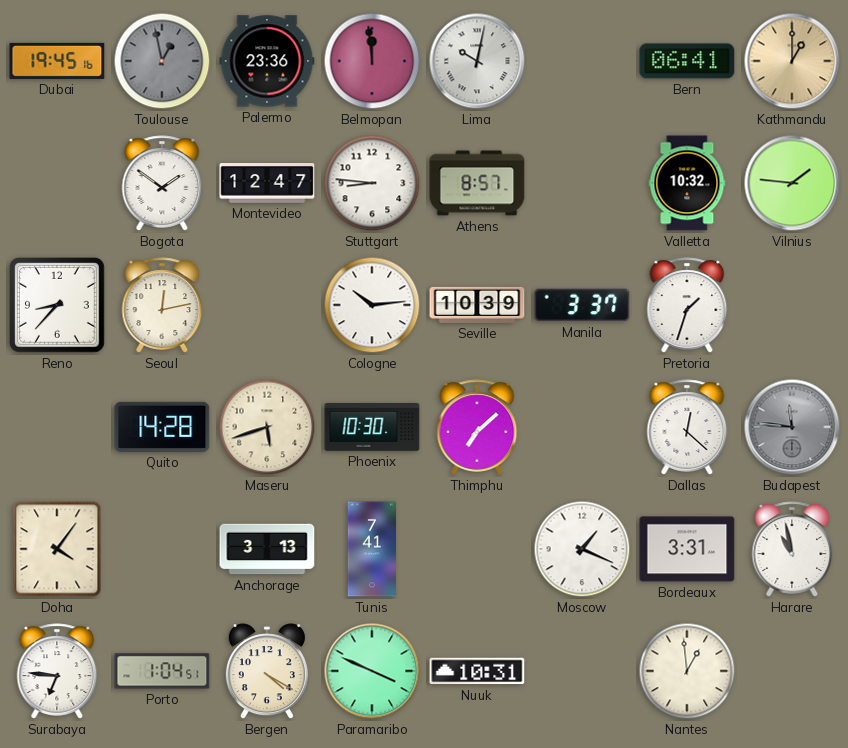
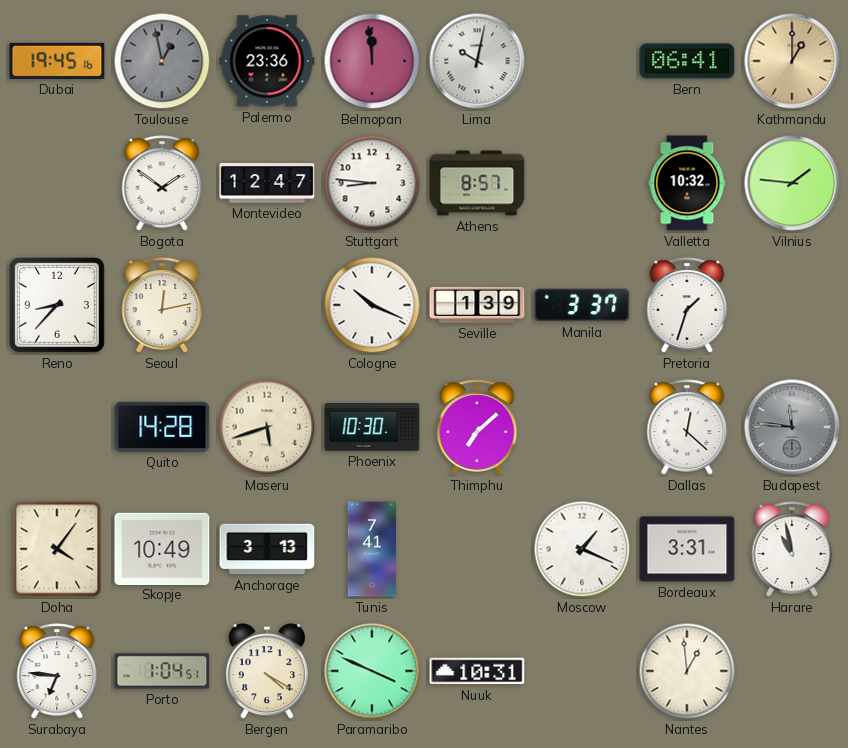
Cologne: 10:14 -> 10:19 (372, 305)
Seville: 10:39 -> 1:39 (477, 305)
Skopje: none -> 10:49 (162, 548)
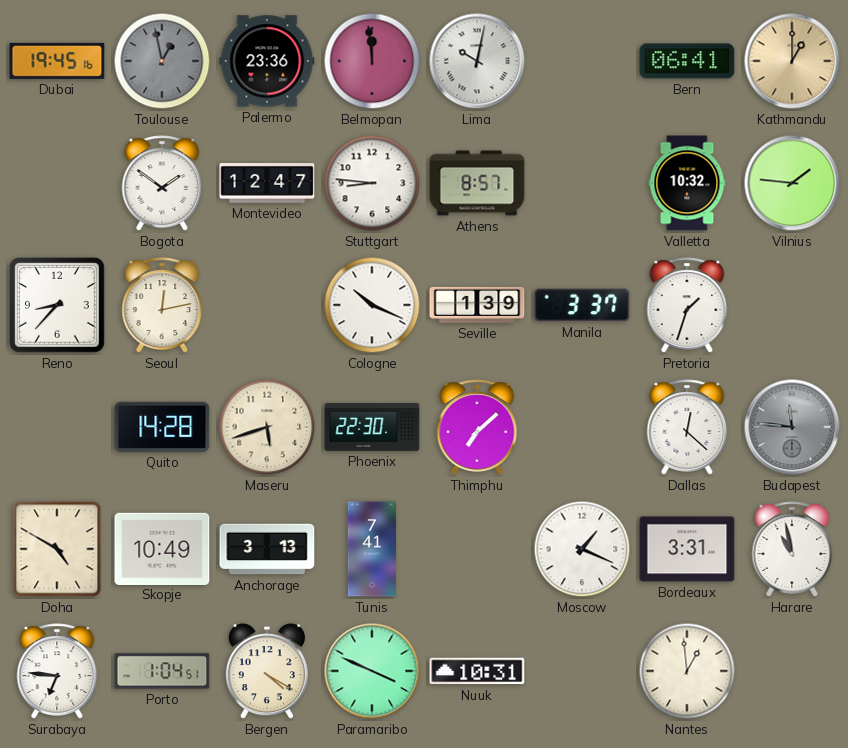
Phoenix: 10:30 -> 22:30 (372, 427)
Doha: 4:06 -> 4:50 (57, 549)
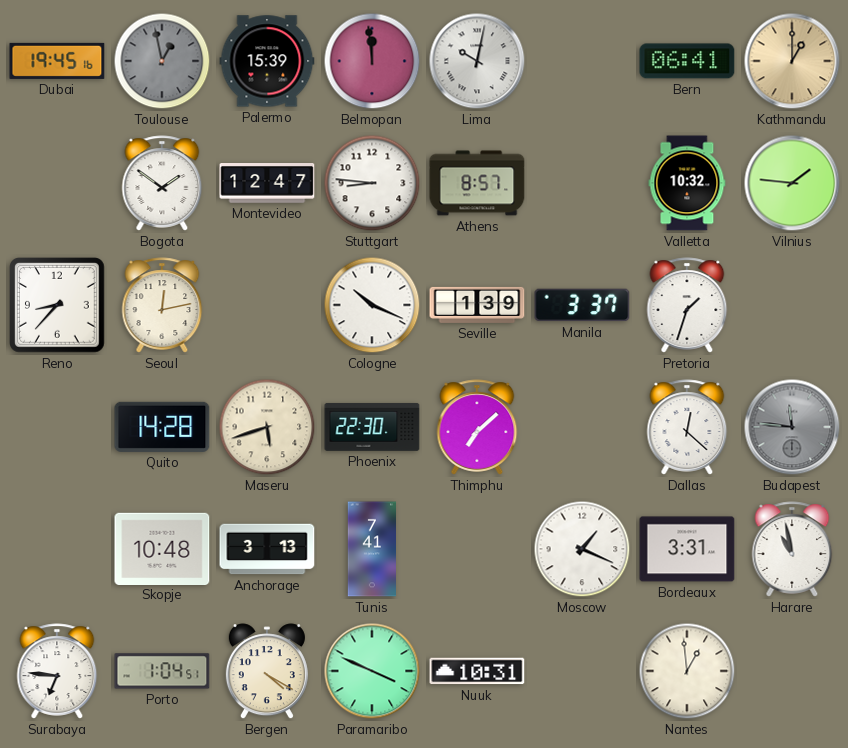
Palermo: 23:36 -> 15:39 (267, 61)
Doha: 4:50 -> none (57, 549)
Skopje: 10:49 -> 10:48 (162, 548)
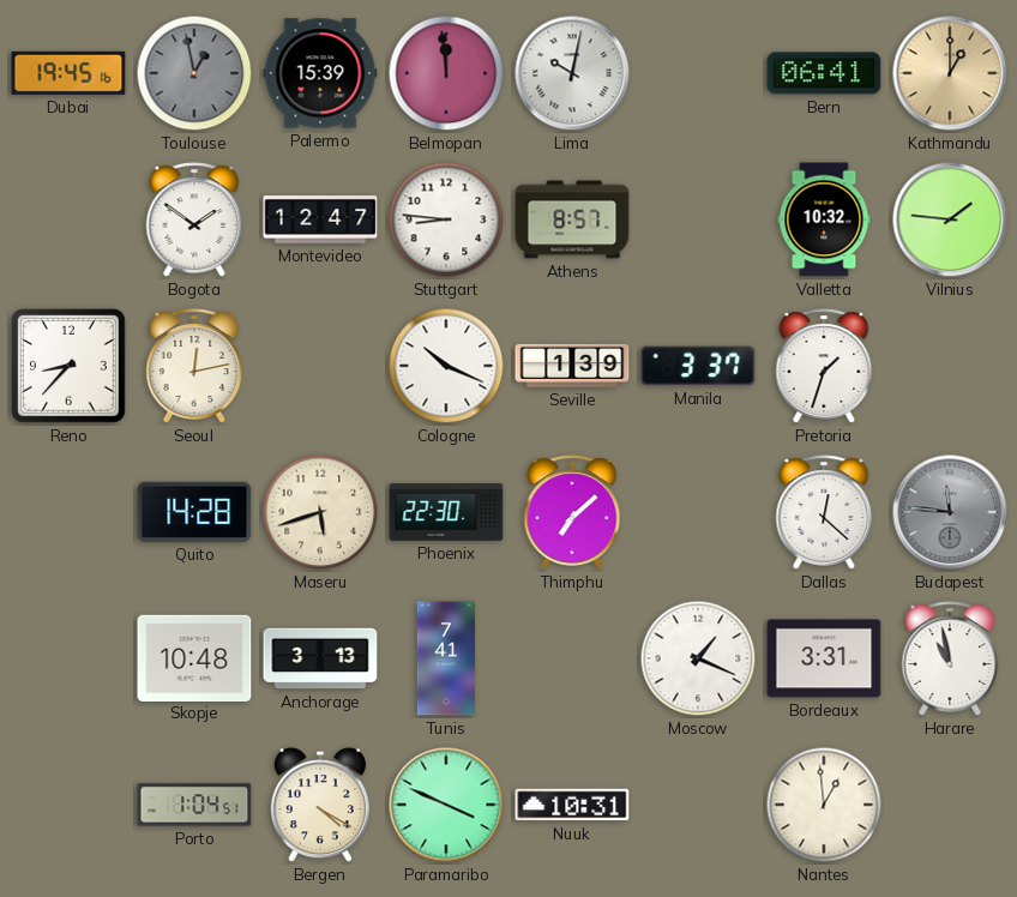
Surabaya: 6:46 -> none (57, 671)
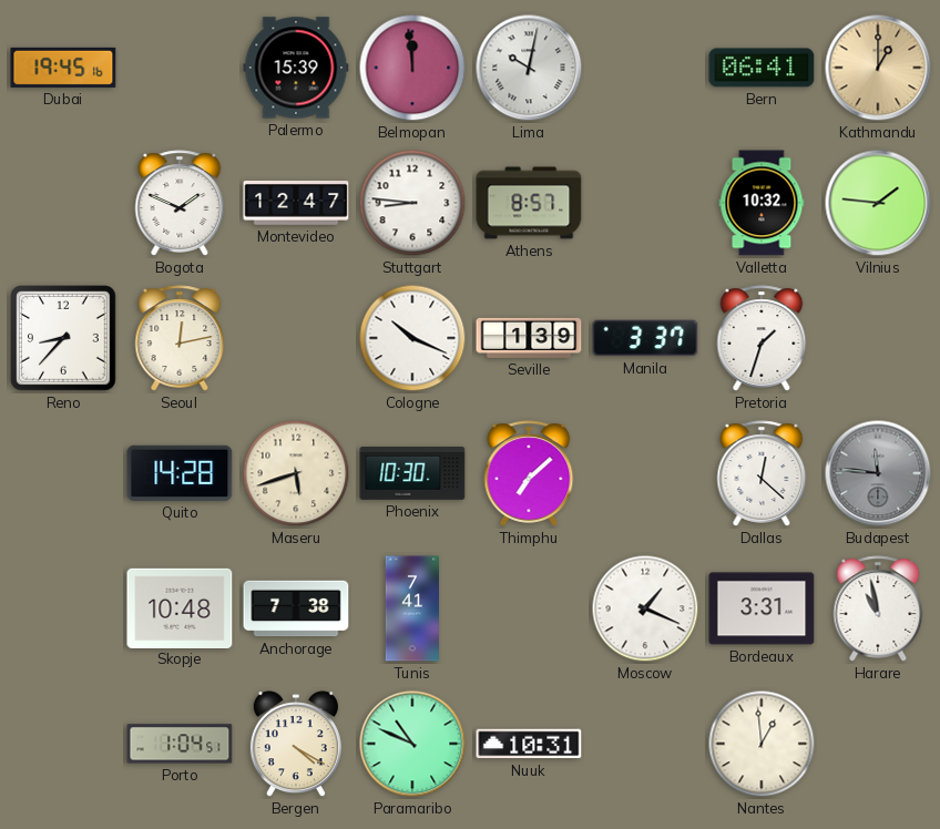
Toulouse: 12:58 -> none (194, 73)
Bogota: 1:51 -> 1:49 (180, 203)
Phoenix: 22:30 -> 10:30 (412, 473)
Anchorage: 3:13 -> 7:38 (296, 608)
Paramaribo: 3:49 -> 10:49 (412, 744)
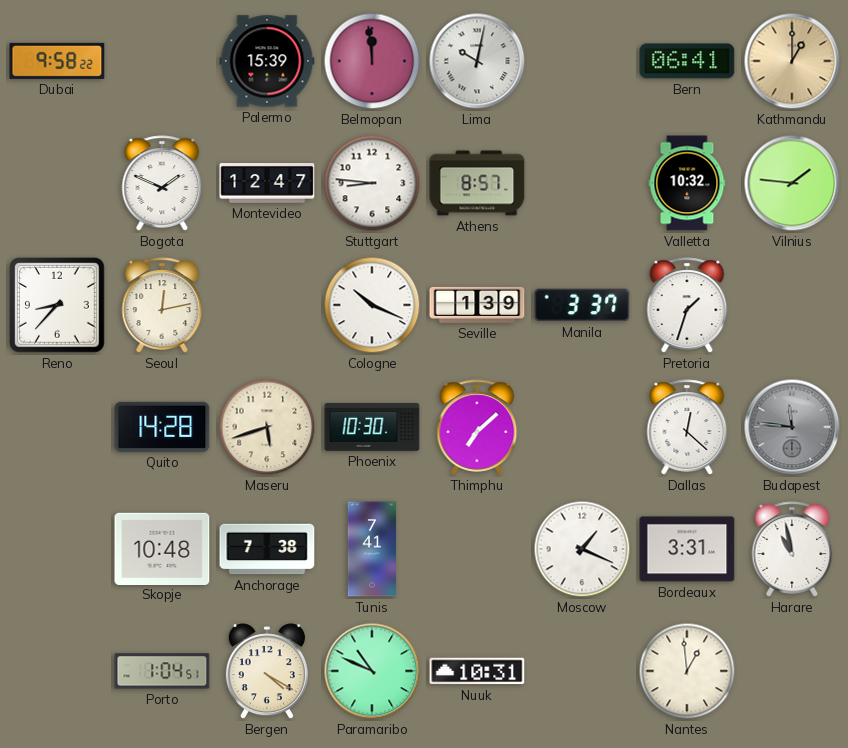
Dubai: 19:45 -> 9:58 (57, 61)
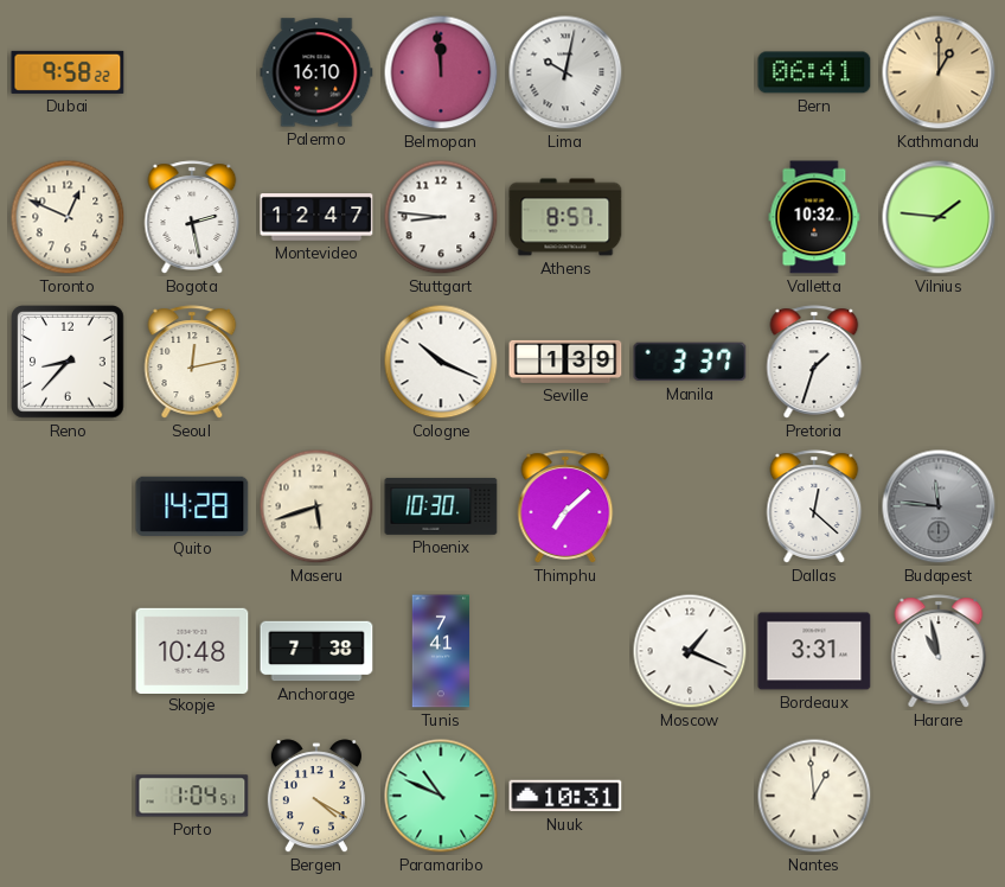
Palermo: 15:39 -> 16:10 (316, 72)
Toronto: none -> 12:49 (68, 217)
Bogota: 1:49 -> 2:28 (192, 217)
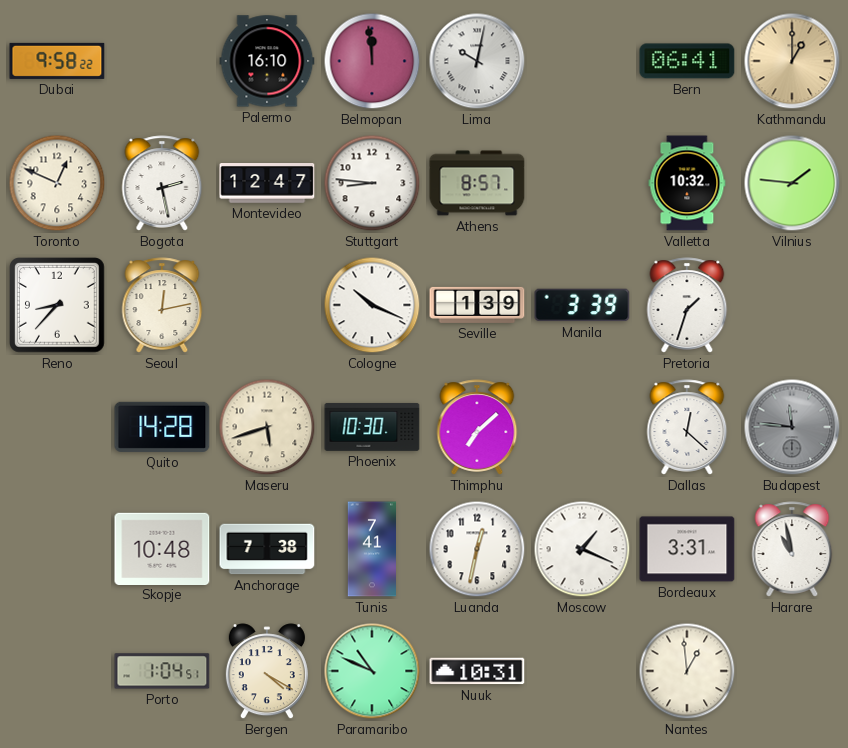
Manila: 3:37 -> 3:39 (582, 305)
Luanda: none -> 12:32 (477, 549)
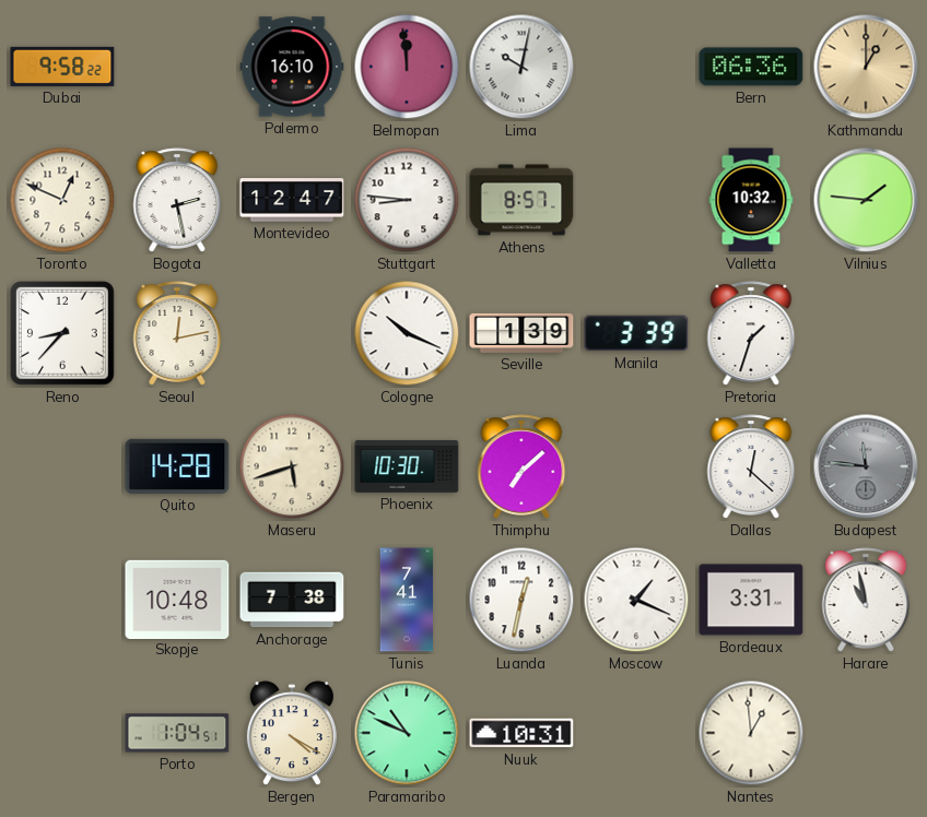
Bern: 06:41 -> 06:36 (751, 67)
